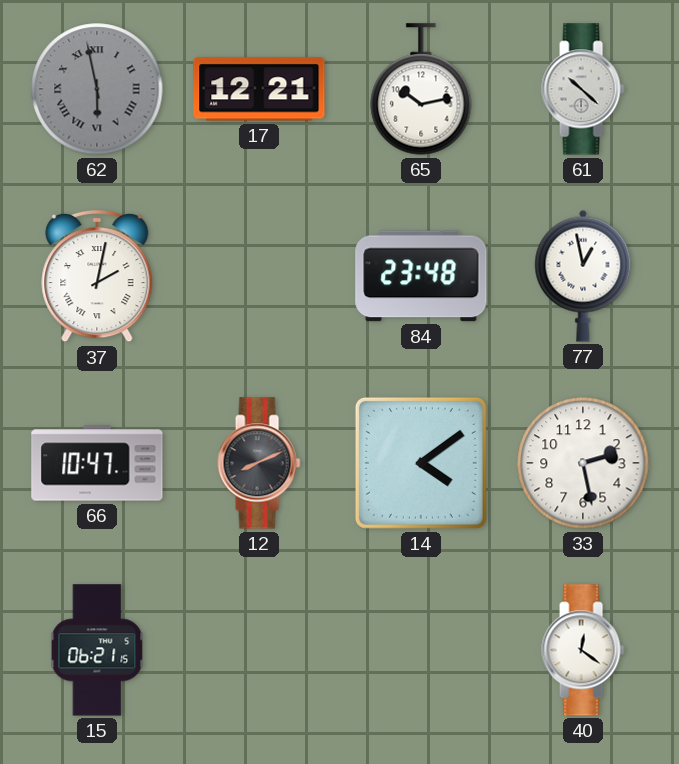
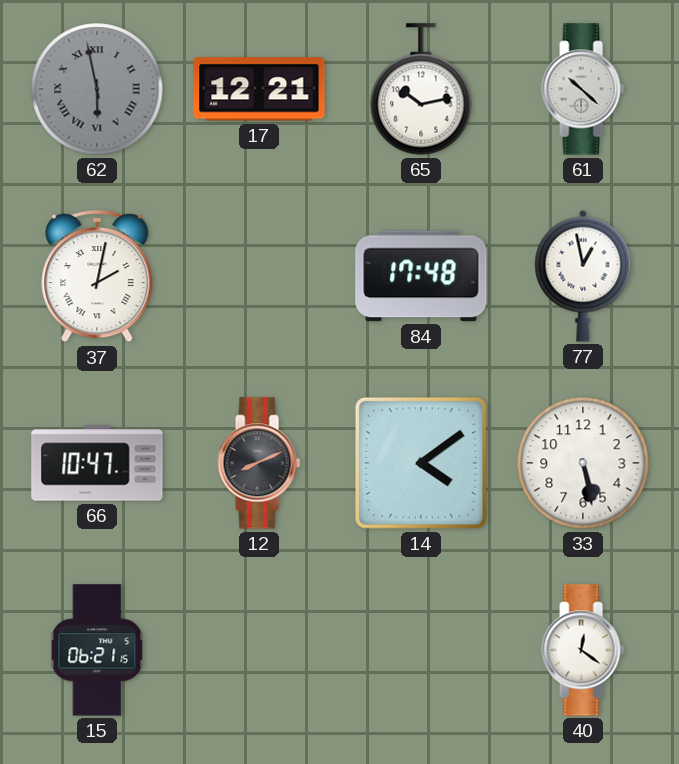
84: 23:48 -> 17:48 (421, 276)
33: 2:28 -> 5:28 (583, 463)
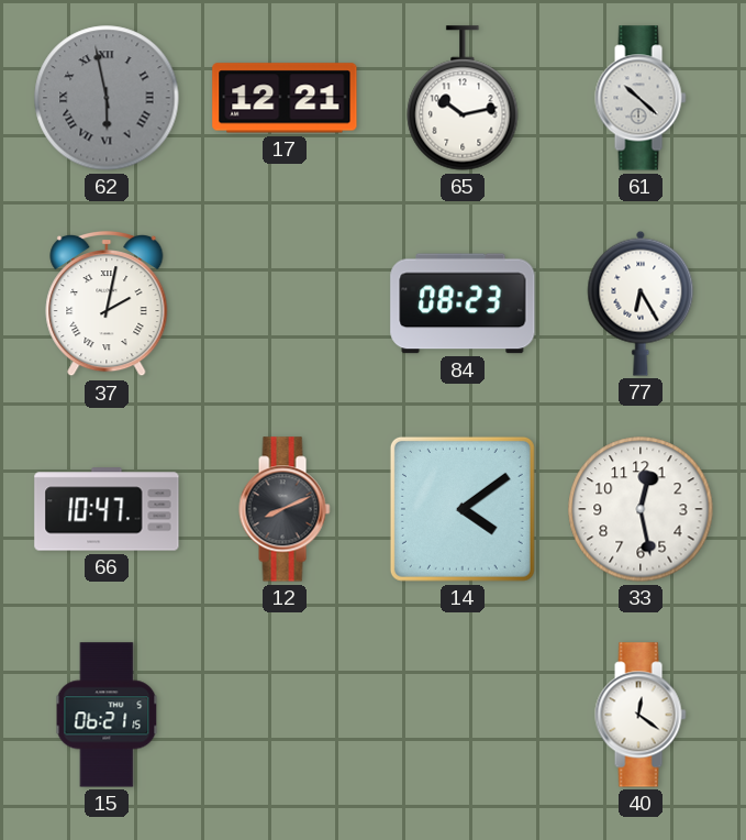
84: 17:48 -> 08:23 (463, 303)
77: 12:58 -> 6:25 (641, 303)
33: 5:28 -> 12:28 (641, 509)
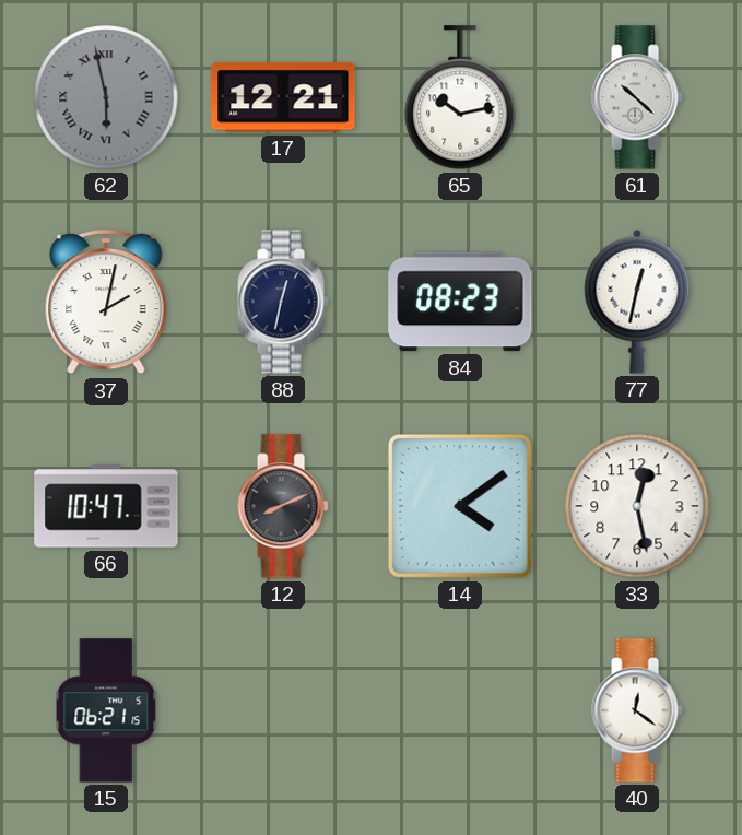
88: none -> 12:32 (283, 302)
77: 6:25 -> 12:32 (637, 302)
